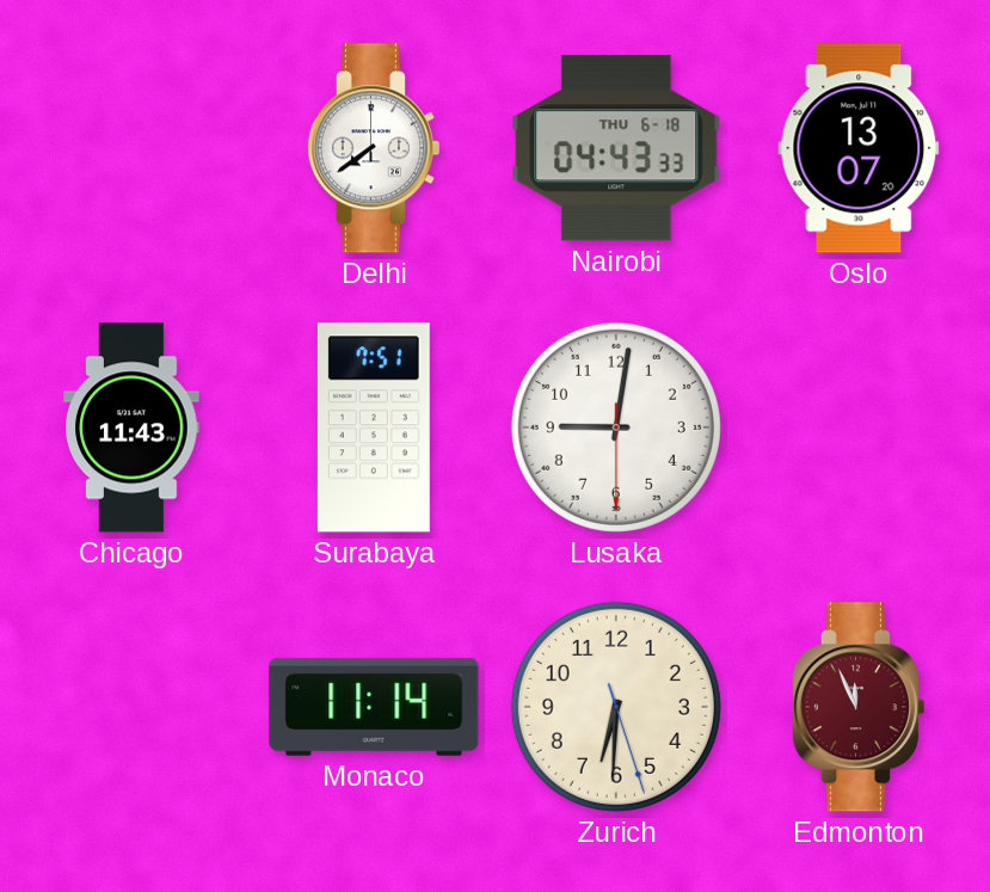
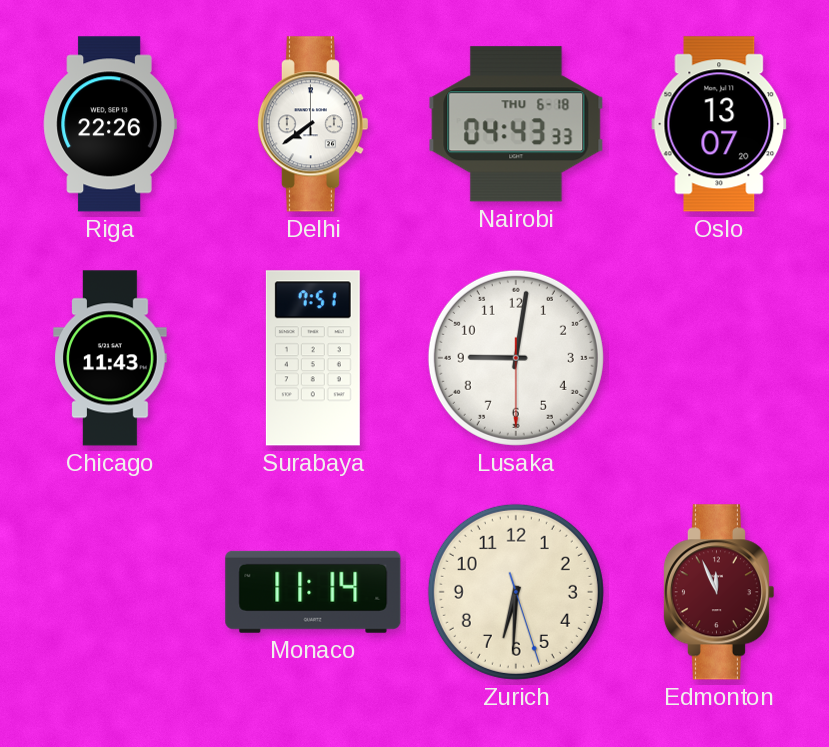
Riga: none -> 22:26 (110, 124)
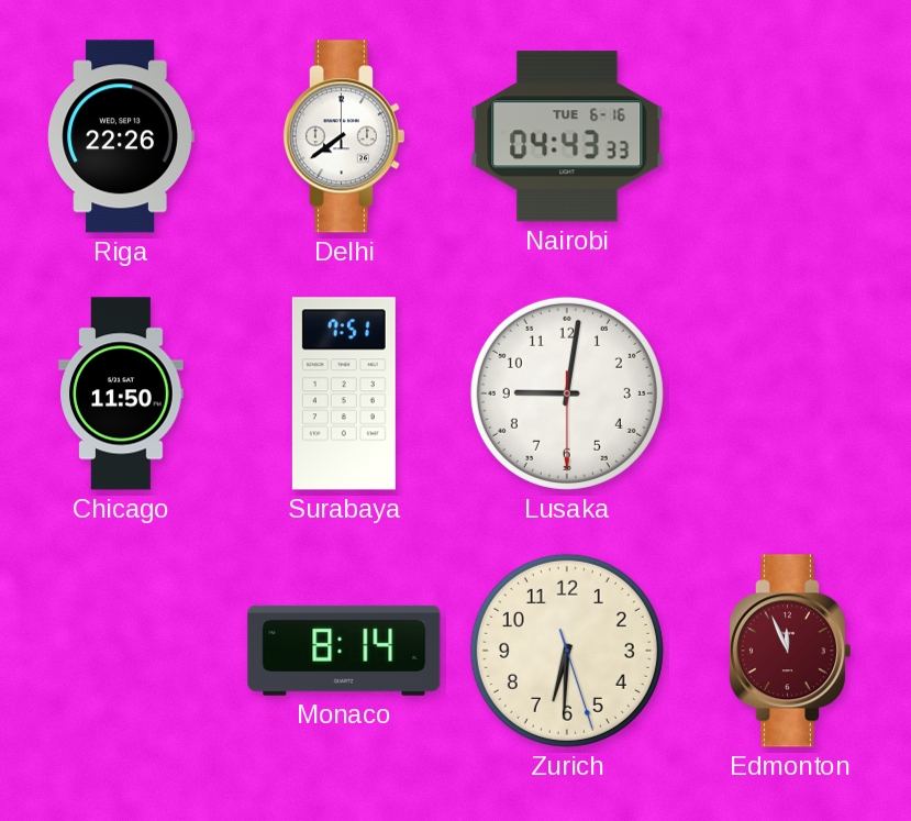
Nairobi date: THU 6-18 -> TUE 6-16 (567, 136)
Oslo: 13:07 -> none (719, 124)
Chicago: 11:43 -> 11:50 (121, 393)
Monaco: 11:14 -> 8:14 (344, 651)
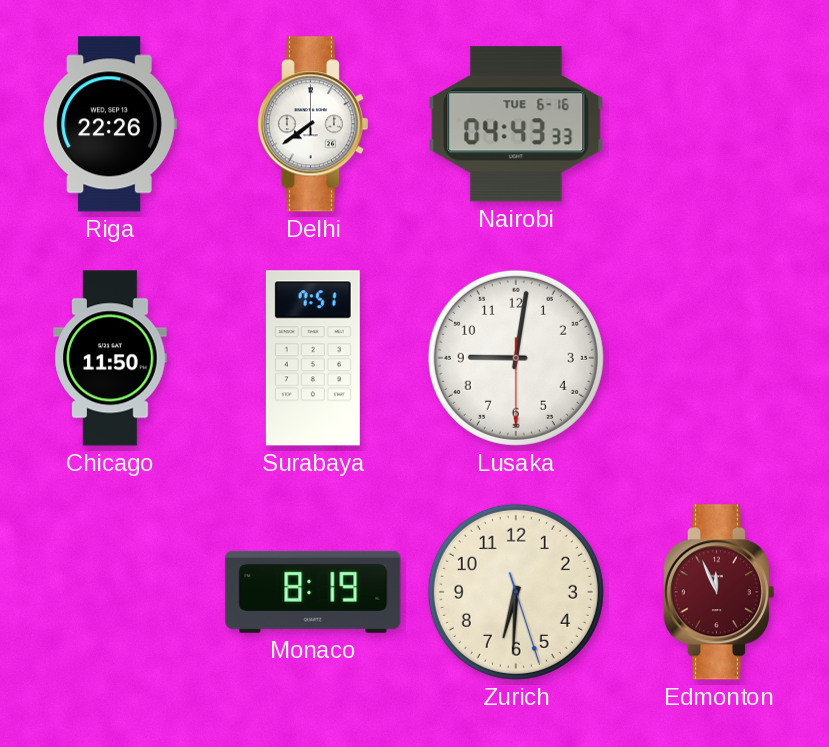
Monaco: 8:14 -> 8:19 (313, 592)
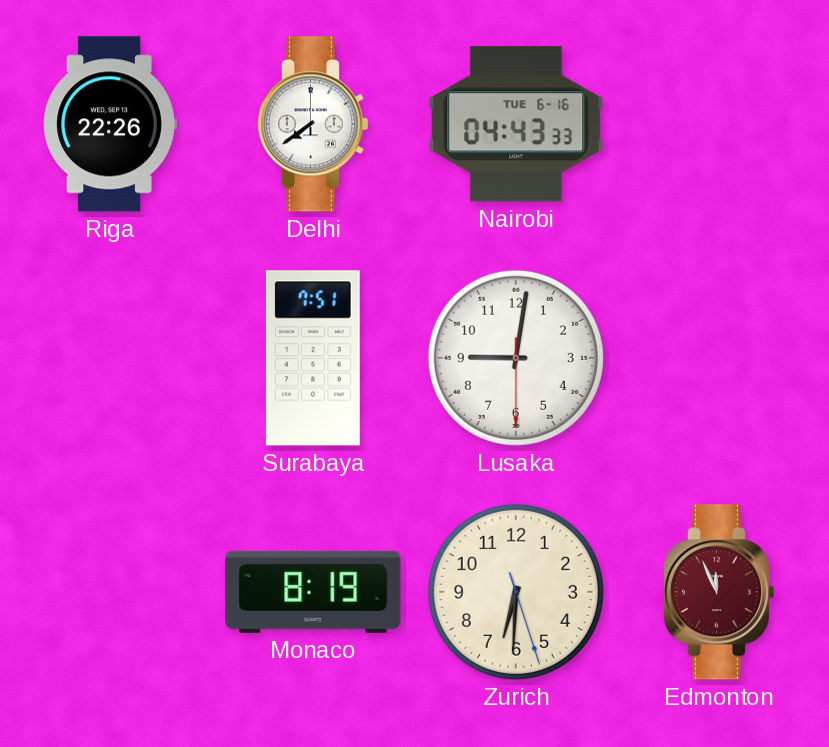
Chicago: 11:50 -> none (110, 358)
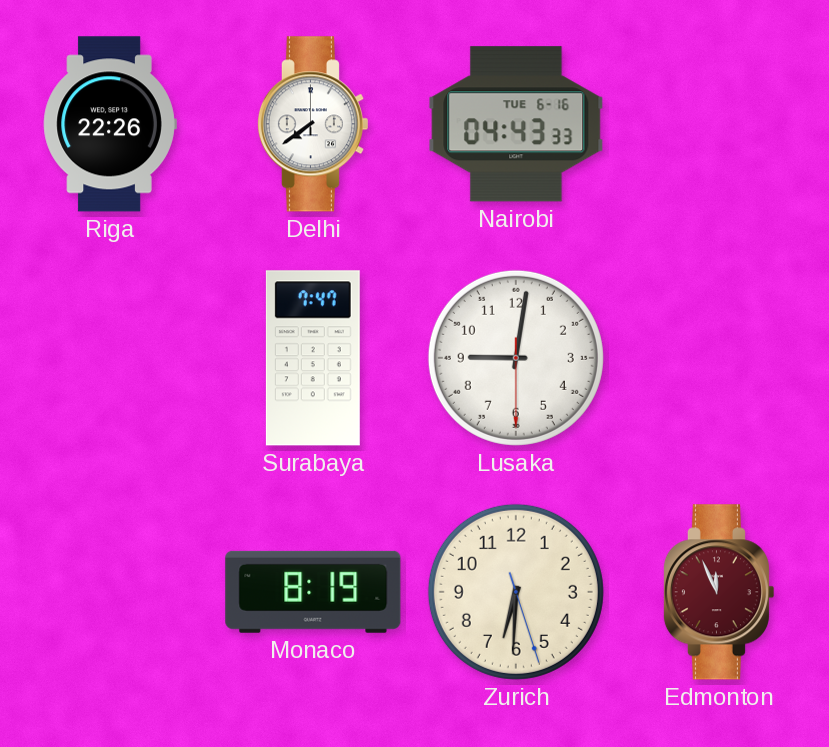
Surabaya: 7:51 -> 7:47 (313, 358)
